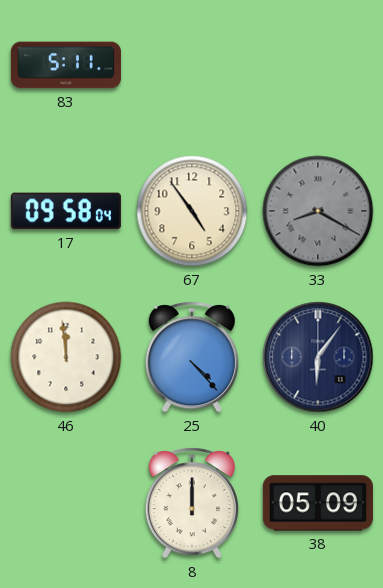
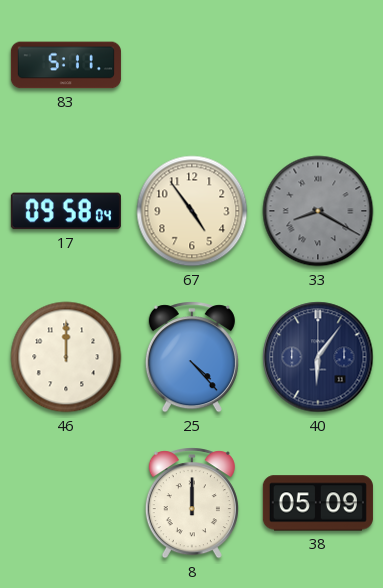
46: 11:59 -> 12:00 (66, 357)
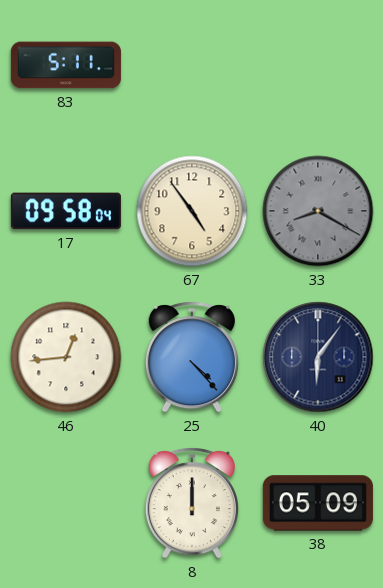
46: 12:00 -> 12:44 (66, 357)
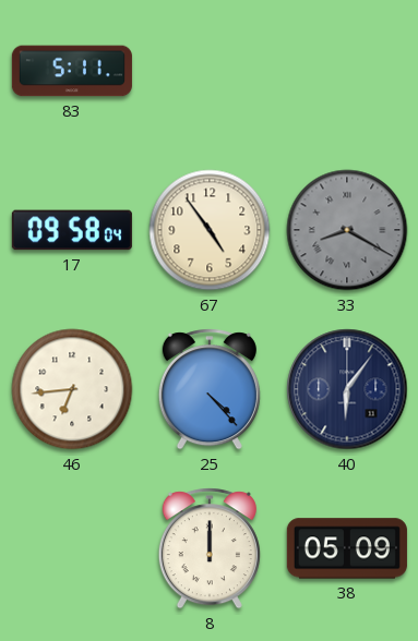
46: 12:44 -> 6:44 (72, 389)
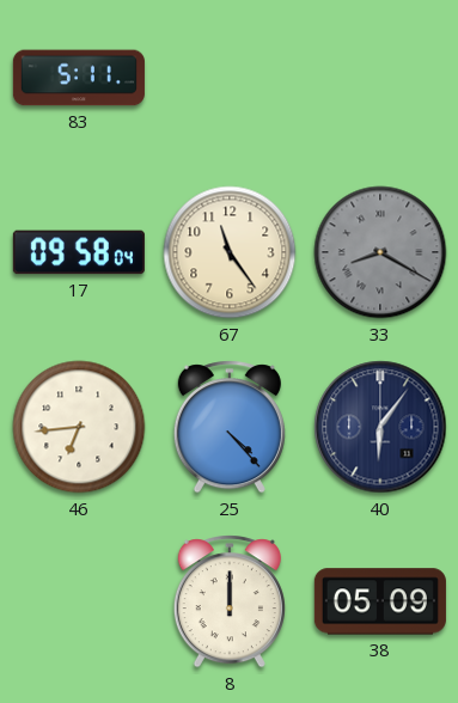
67: 4:54 -> 11:24 (230, 252)
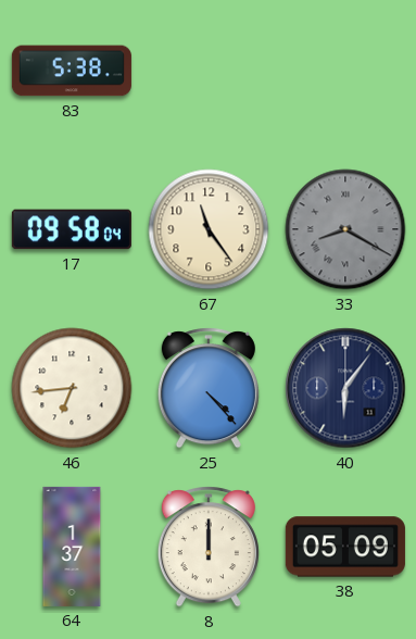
83: 5:11 -> 5:38 (72, 71)
64: none -> 1:37 (72, 547)
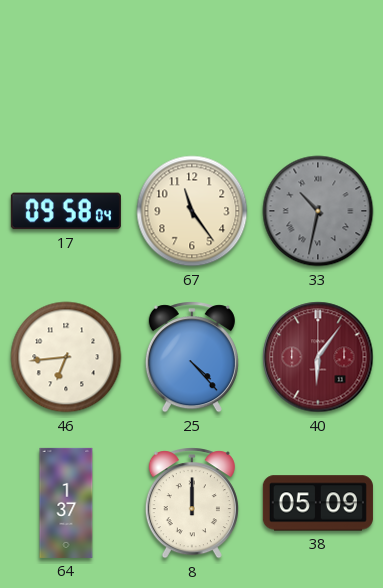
83: 5:38 -> none (72, 71)
33: 8:20 -> 10:32 (318, 211)
40 dial: navy -> burgundy (318, 357)
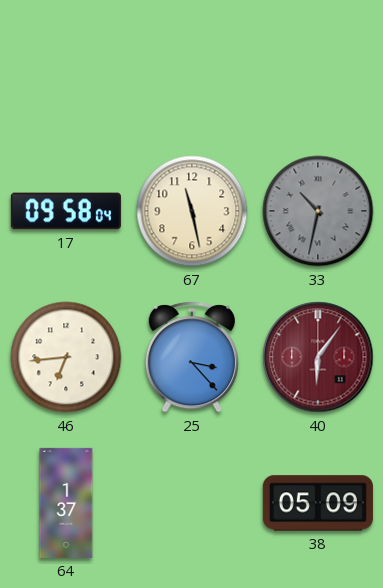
67: 11:24 -> 11:28 (192, 211)
25: 4:23 -> 3:23 (192, 357)
8: 12:00 -> none (192, 503)
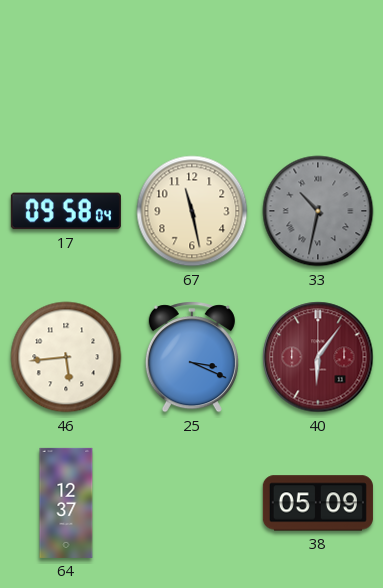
46: 6:44 -> 5:44 (66, 357)
25: 3:23 -> 3:19 (192, 357)
64: 1:37 -> 12:37 (66, 503)
